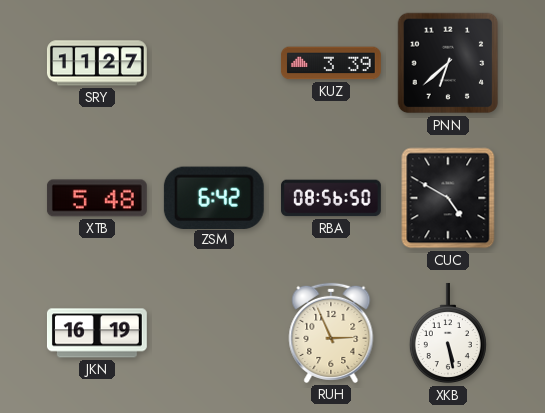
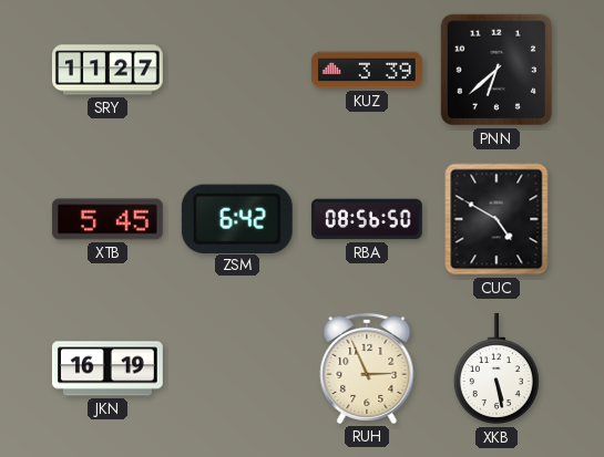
XTB: 5:48 -> 5:45 (108, 219)
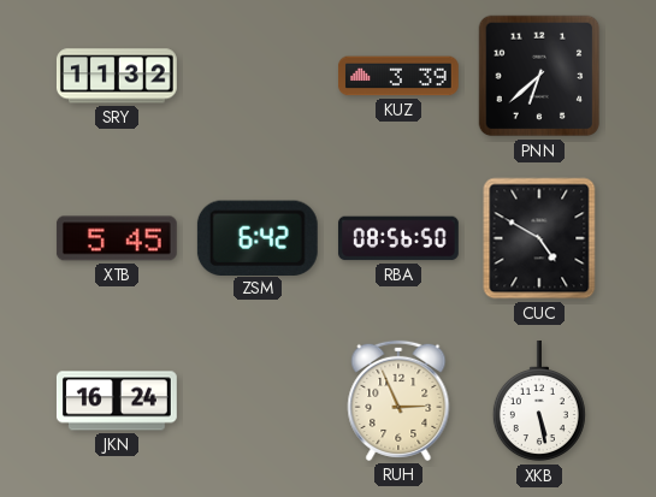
SRY: 11:27 -> 11:32 (117, 76)
JKN: 16:19 -> 16:24 (117, 401)
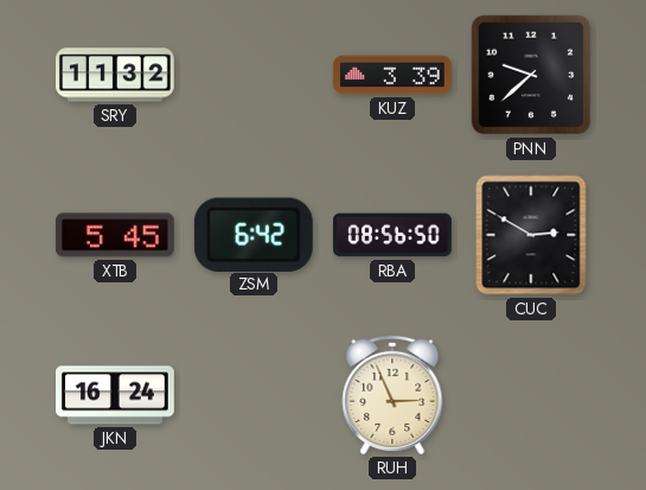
PNN: 6:38 -> 9:38 (531, 75)
CUC: 4:50 -> 2:50 (531, 235)
XKB: 5:28 -> none (539, 401)
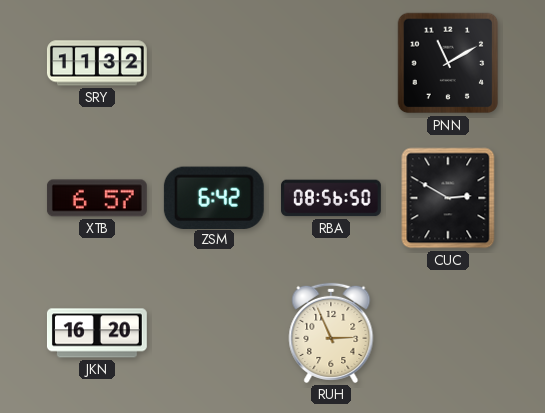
KUZ: 3:39 -> none (392, 75)
PNN: 9:38 -> 11:10 (448, 63)
XTB: 5:45 -> 6:57 (97, 198)
JKN: 16:24 -> 16:20 (97, 333)
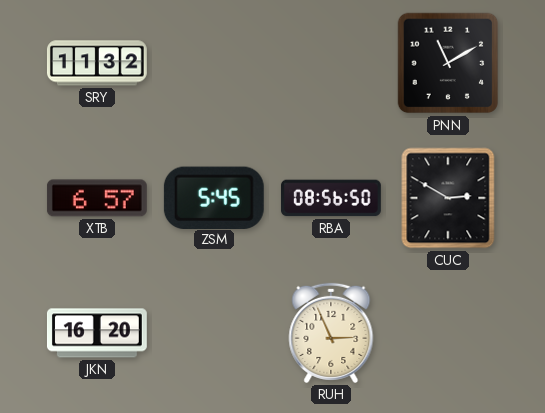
ZSM: 6:42 -> 5:45 (214, 197)
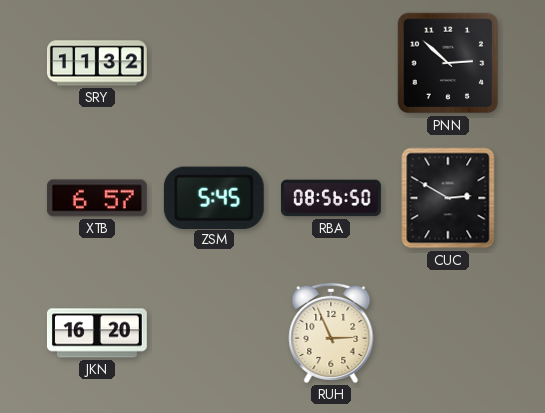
PNN: 11:10 -> 2:52 (448, 63)
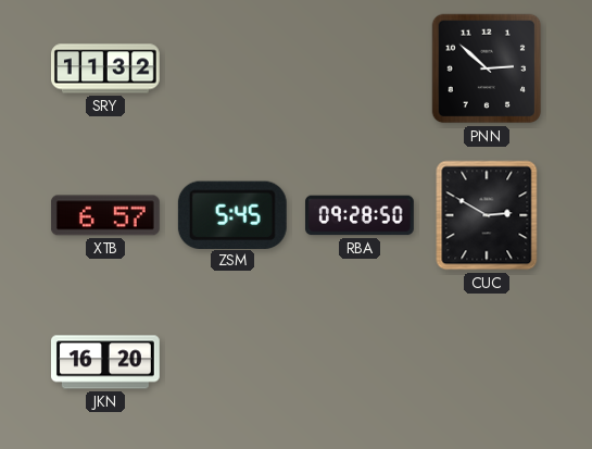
RBA: 08:56 -> 09:28 (360, 215)
RUH: 2:56 -> none (331, 333)
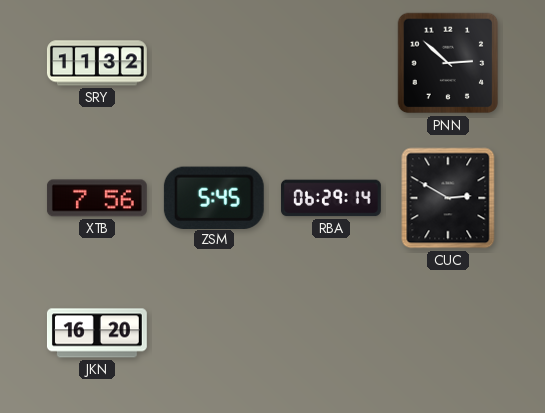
XTB: 6:57 -> 7:56 (97, 198)
RBA: 09:28 -> 06:29 (331, 198)
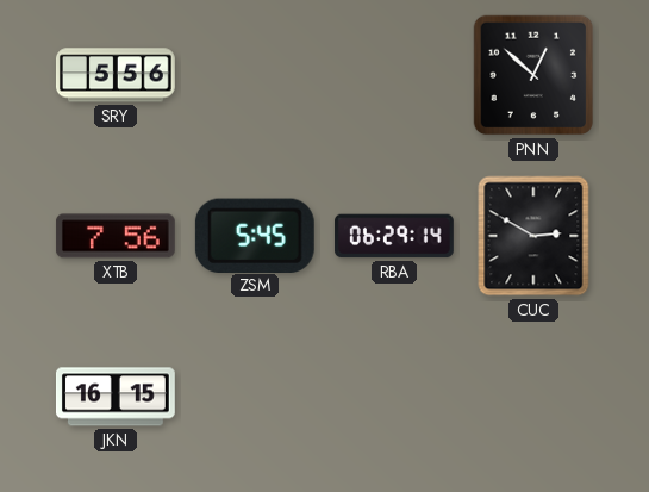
SRY: 11:32 -> 5:56 (116, 75)
PNN: 2:52 -> 12:52 (533, 75)
JKN: 16:20 -> 16:15 (116, 397)
